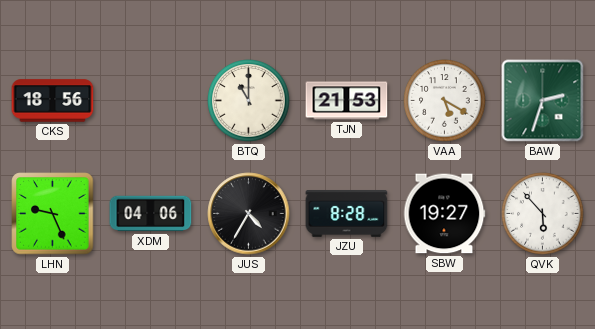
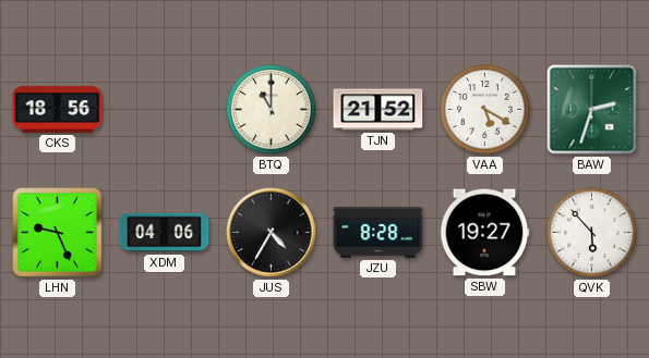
TJN: 21:53 -> 21:52 (378, 110)
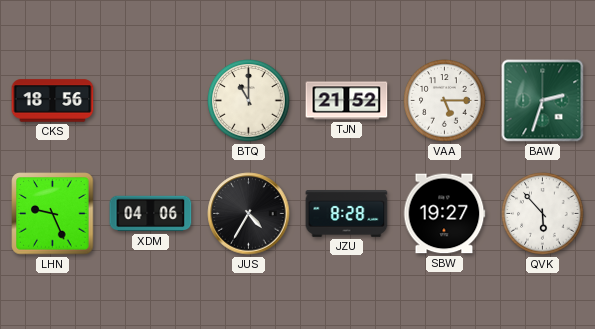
VAA: 5:20 -> 5:15 (445, 101)
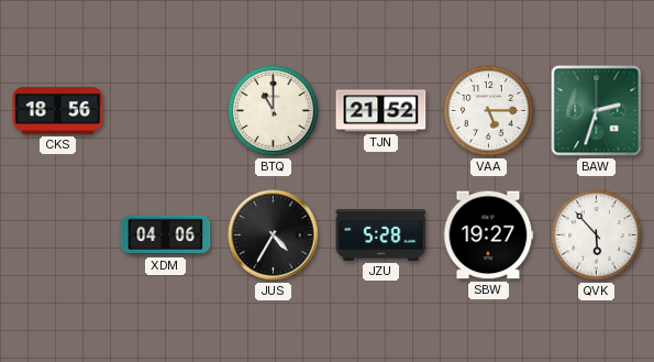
LHN: 9:26 -> none (53, 214)
JZU: 8:28 -> 5:28 (381, 235)
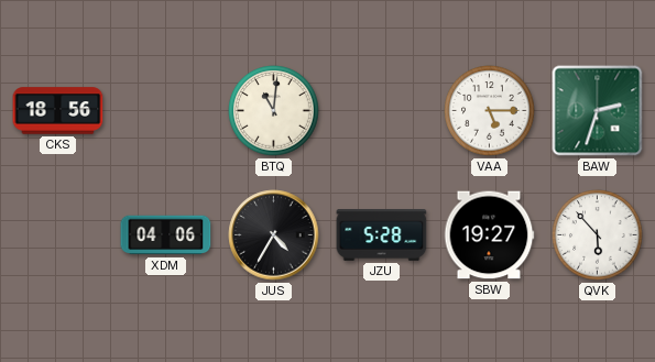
BTQ: 11:00 -> 11:01 (274, 111)
TJN: 21:52 -> none (381, 111)
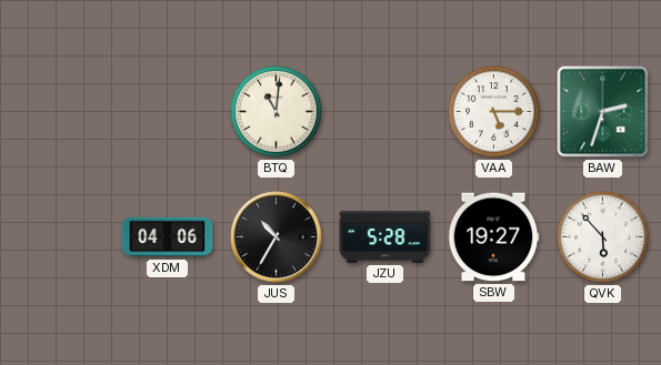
CKS: 18:56 -> none (58, 111)
JUS: 4:35 -> 10:35 (277, 237)
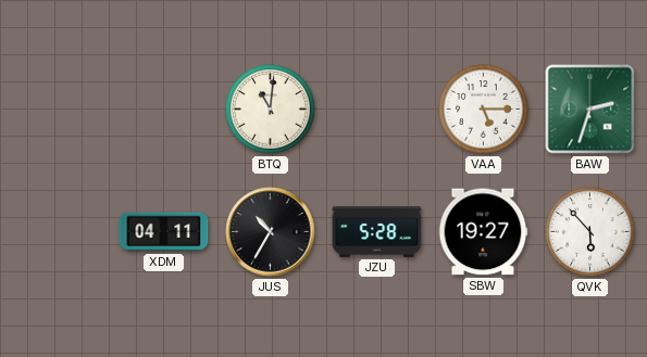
XDM: 04:06 -> 04:11 (164, 232)
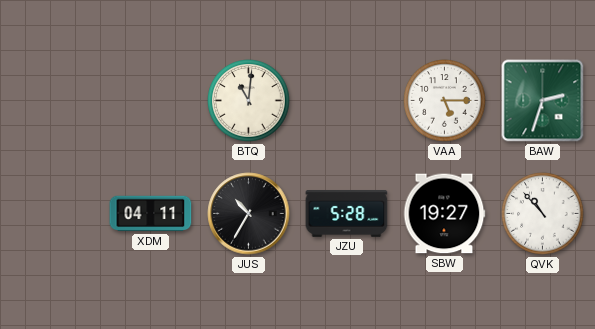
QVK: 5:53 -> 10:53 (543, 214)
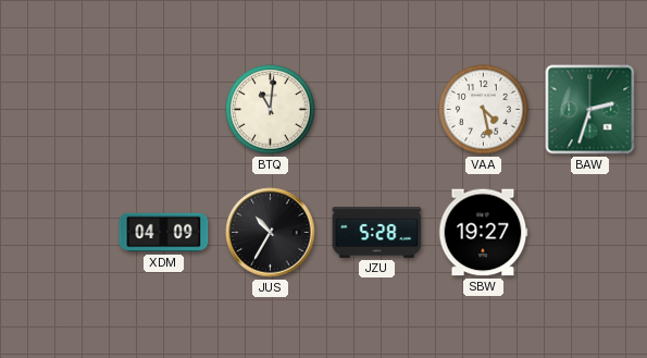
VAA: 5:15 -> 4:28 (484, 110)
XDM: 04:11 -> 04:09 (164, 233)
QVK: 10:53 -> none (543, 214)
